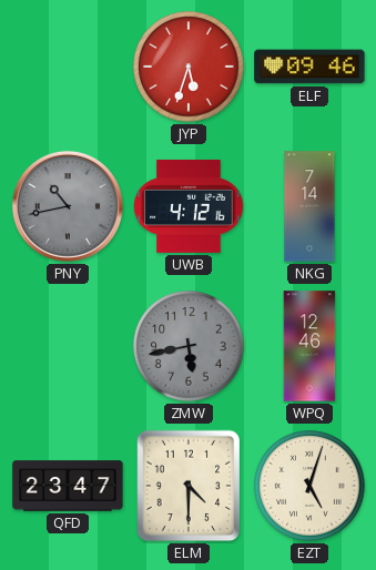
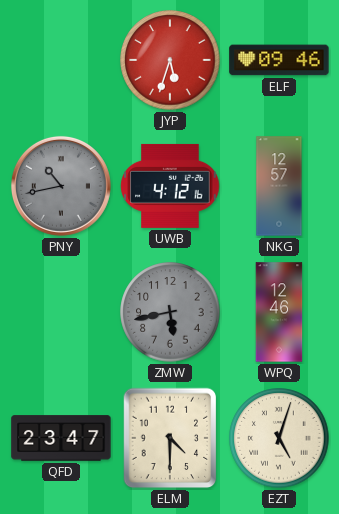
NKG: 7:14 -> 12:57 (279, 186)
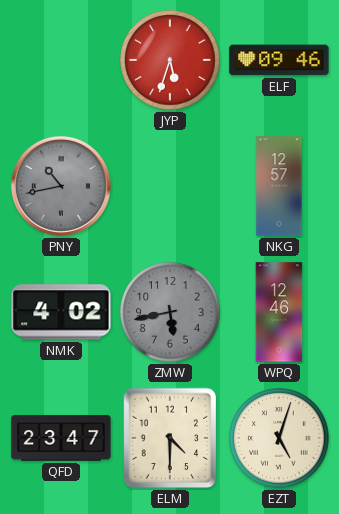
UWB: 4:12 -> none (170, 186)
NMK: none -> 4:02 (61, 312)
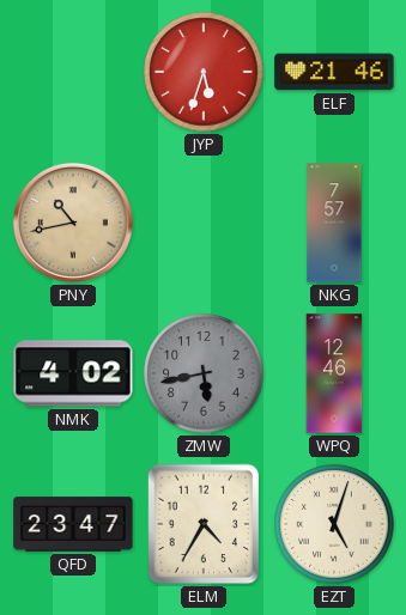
ELF: 09:46 -> 21:46 (334, 72)
PNY dial: grey -> champagne (73, 223)
NKG: 12:57 -> 7:57 (334, 223)
ELM: 4:30 -> 4:35 (204, 524)
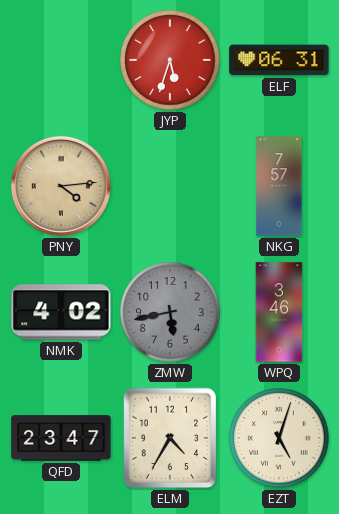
ELF: 21:46 -> 06:31 (279, 60)
PNY: 10:43 -> 4:14 (61, 186)
WPQ: 12:46 -> 3:46 (279, 312)
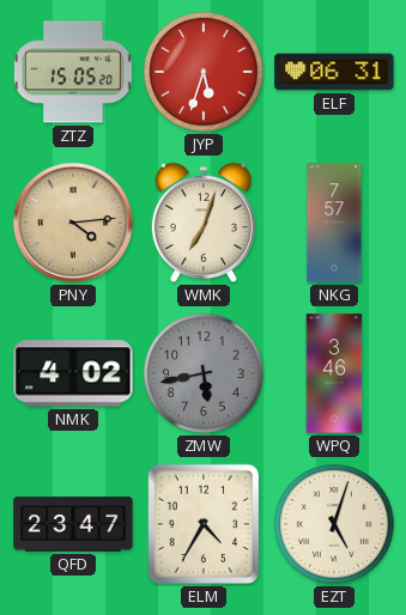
ZTZ: none -> 15:05 (74, 72)
WMK: none -> 7:03 (204, 223)
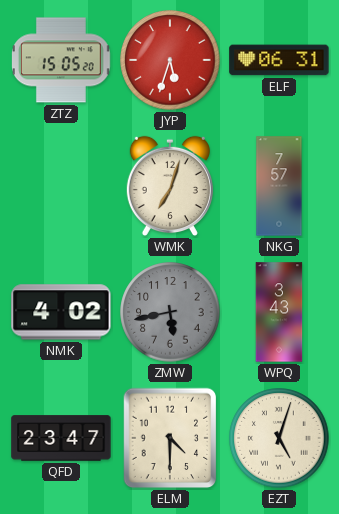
PNY: 4:14 -> none (73, 223)
WPQ: 3:46 -> 3:43 (279, 312)
ELM: 4:35 -> 4:30 (170, 438)
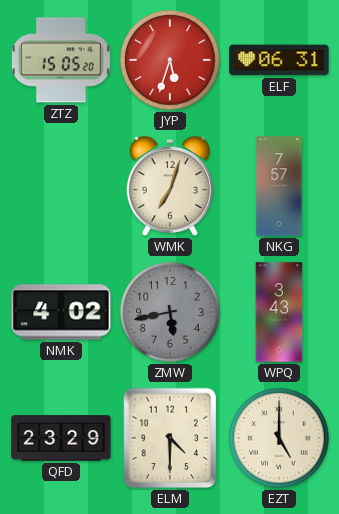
QFD: 23:47 -> 23:29 (61, 438)
EZT: 5:03 -> 5:00 (279, 438)
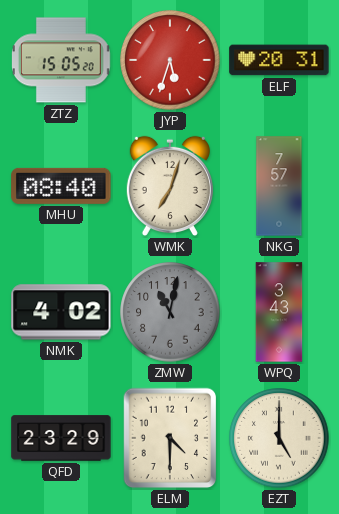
ELF: 06:31 -> 20:31 (279, 60)
MHU: none -> 08:40 (61, 186)
ZMW: 5:43 -> 11:02 (170, 312)
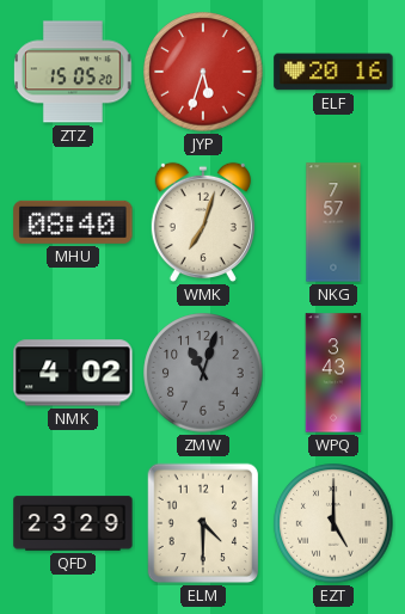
ELF: 20:31 -> 20:16 (333, 72)
ZMW: 11:02 -> 11:03 (203, 373)
